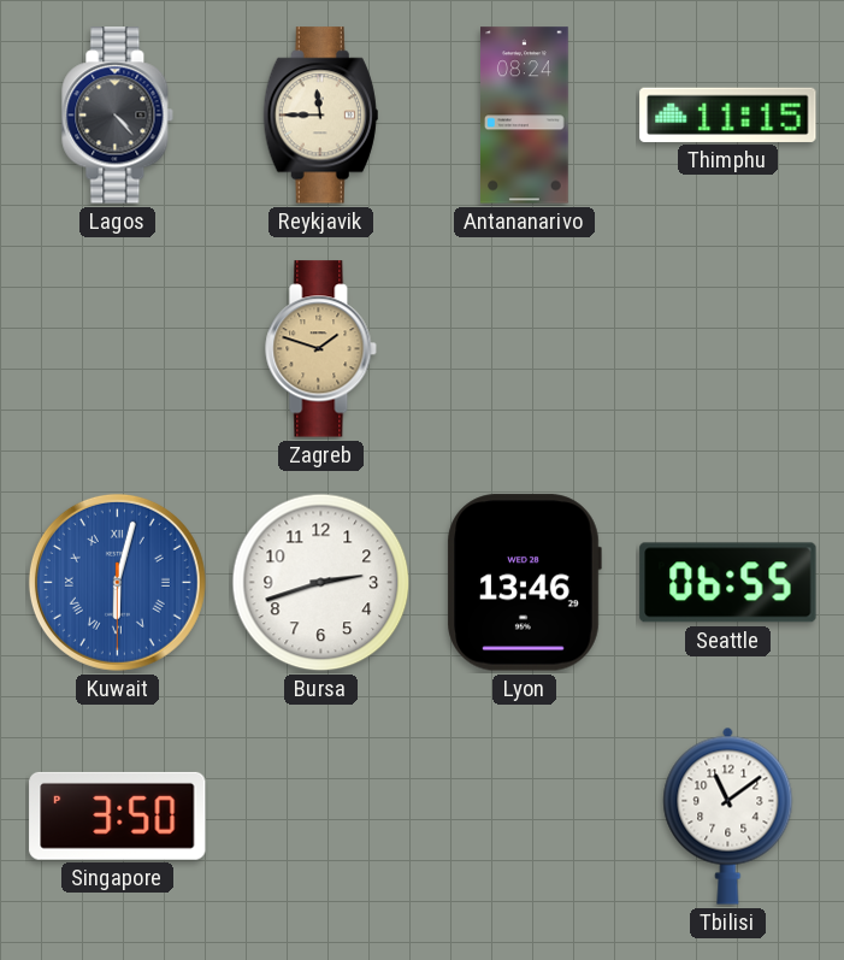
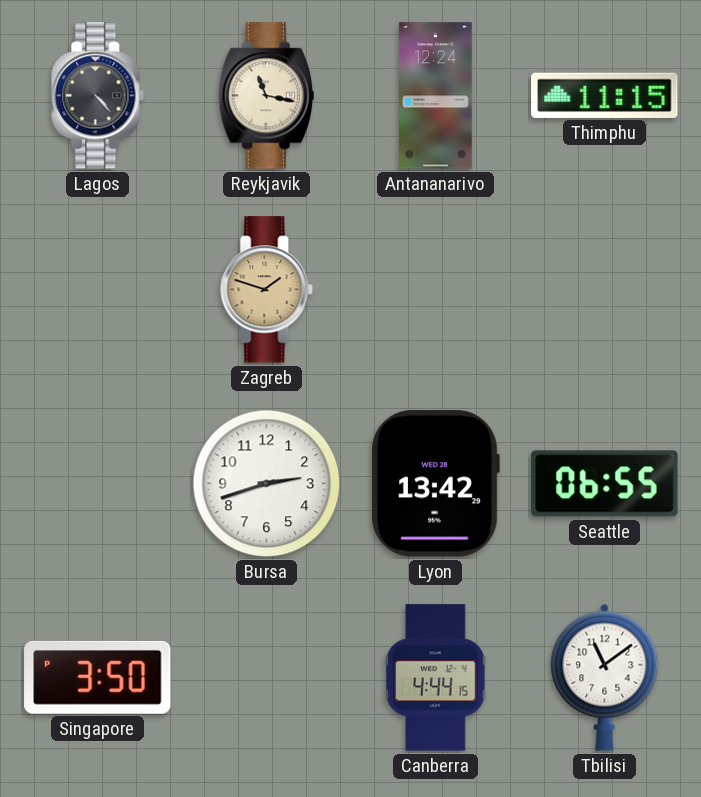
Reykjavik: 11:45 -> 11:17 (266, 96)
Antananarivo: 08:24 -> 12:24 (436, 96)
Kuwait: 6:02 -> none (117, 582)
Lyon: 13:46 -> 13:42 (435, 484)
Canberra: none -> 4:44 (436, 678)
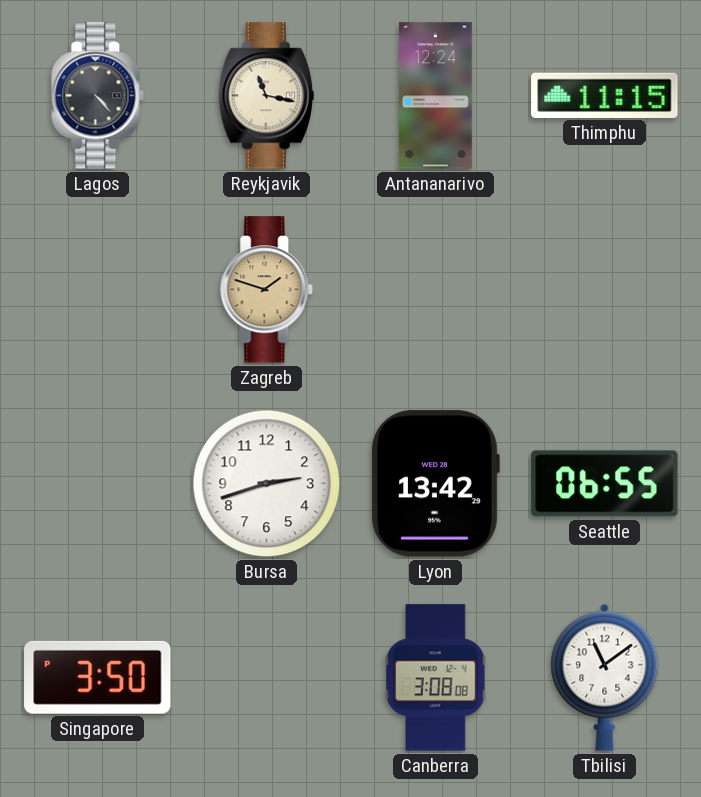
Canberra: 4:44 -> 3:08 (436, 678)
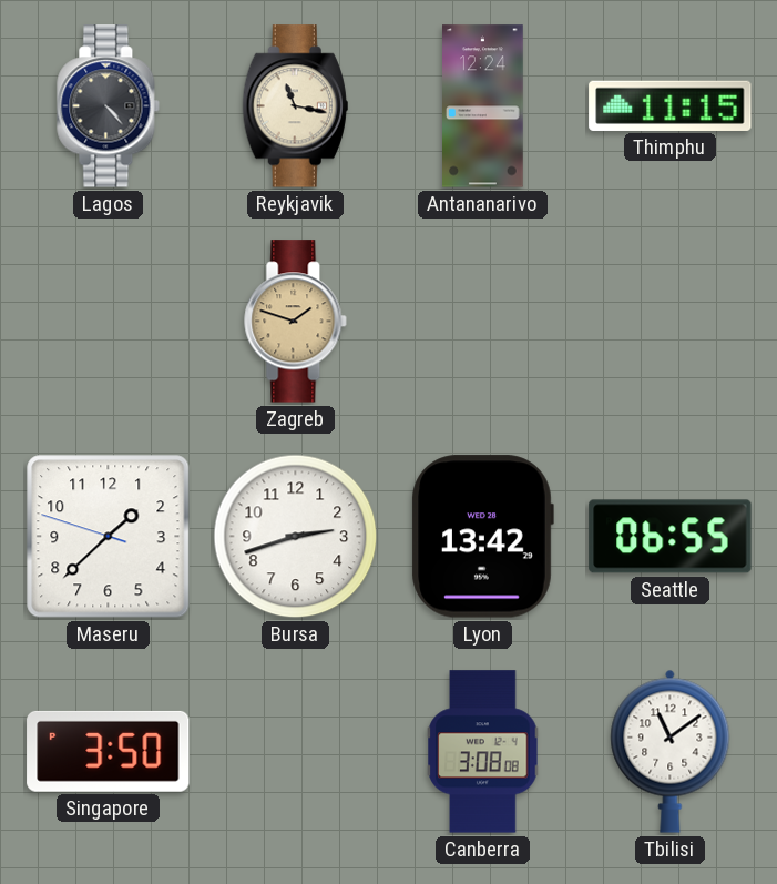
Maseru: none -> 1:37 (109, 537)
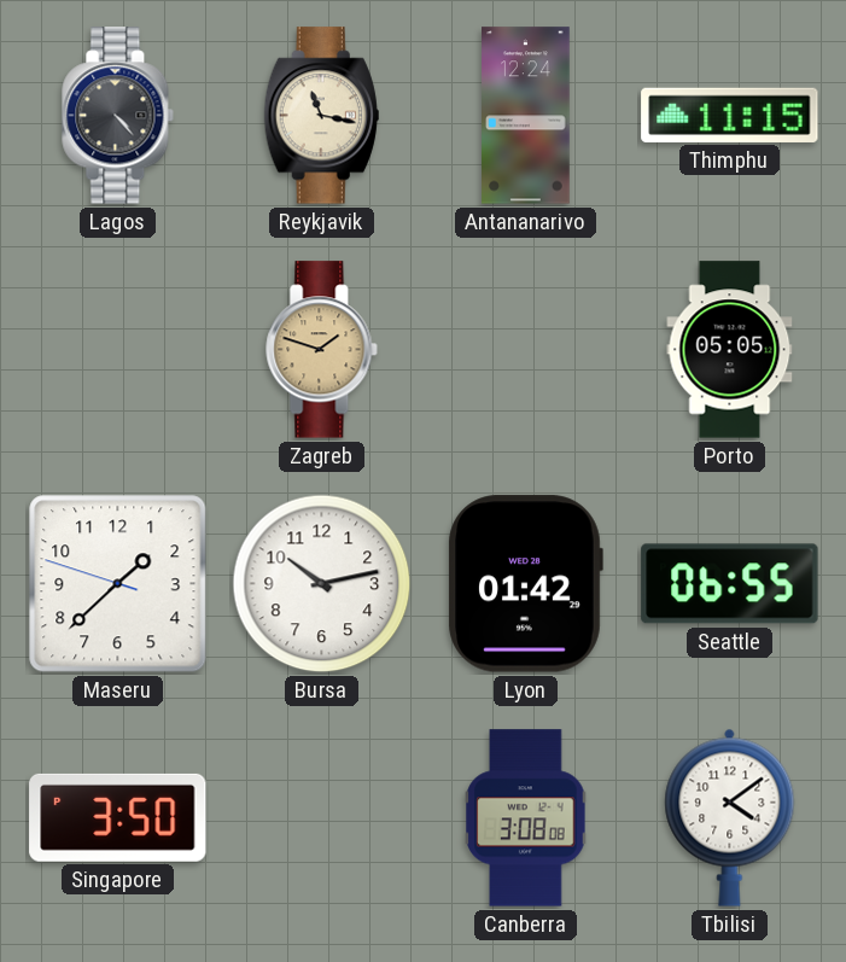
Porto: none -> 05:05 (730, 350)
Bursa: 2:42 -> 10:13 (322, 584)
Lyon: 13:42 -> 01:42 (525, 584)
Tbilisi: 11:09 -> 4:09 (730, 817)
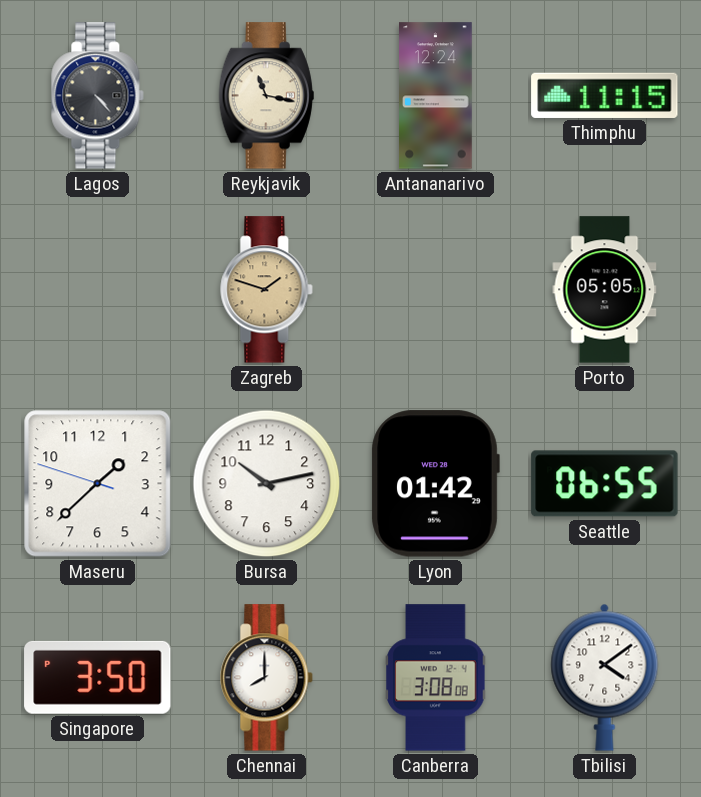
Chennai: none -> 8:00 (267, 678)
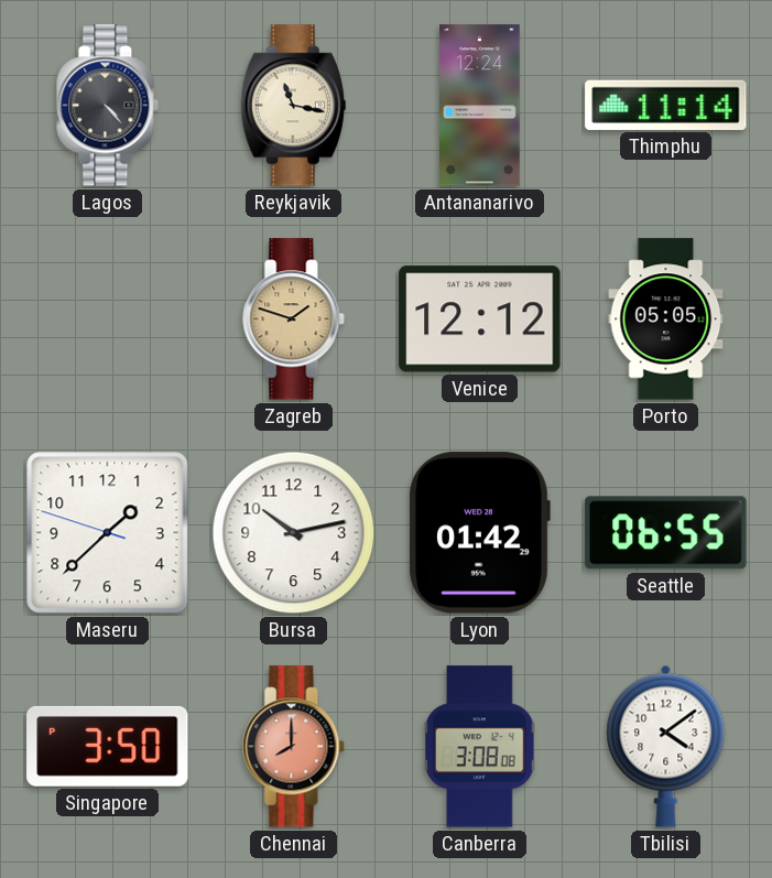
Thimphu: 11:15 -> 11:14 (666, 105)
Venice: none -> 12:12 (480, 319)
Chennai dial: white -> salmon (294, 747)
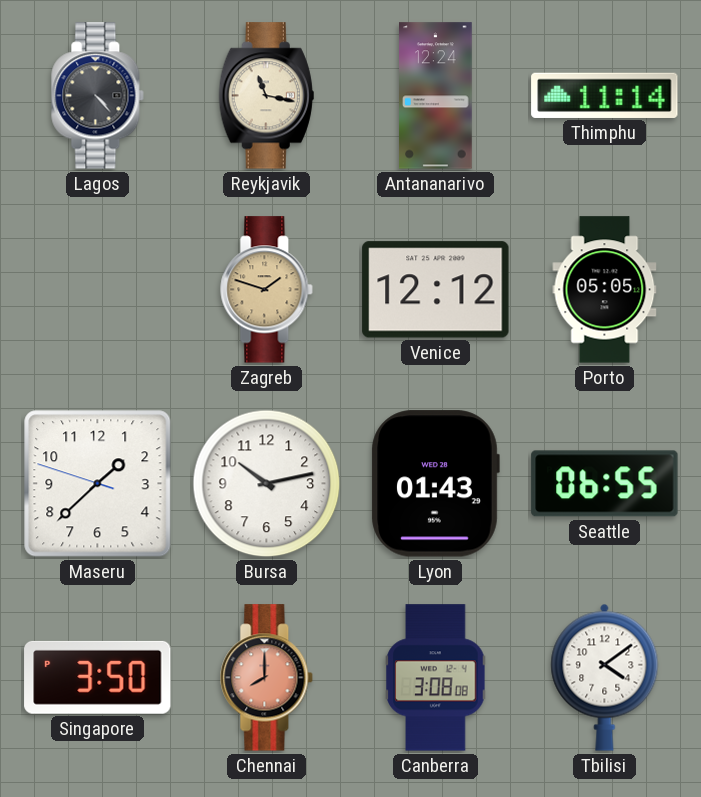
Lyon: 01:42 -> 01:43 (435, 484)
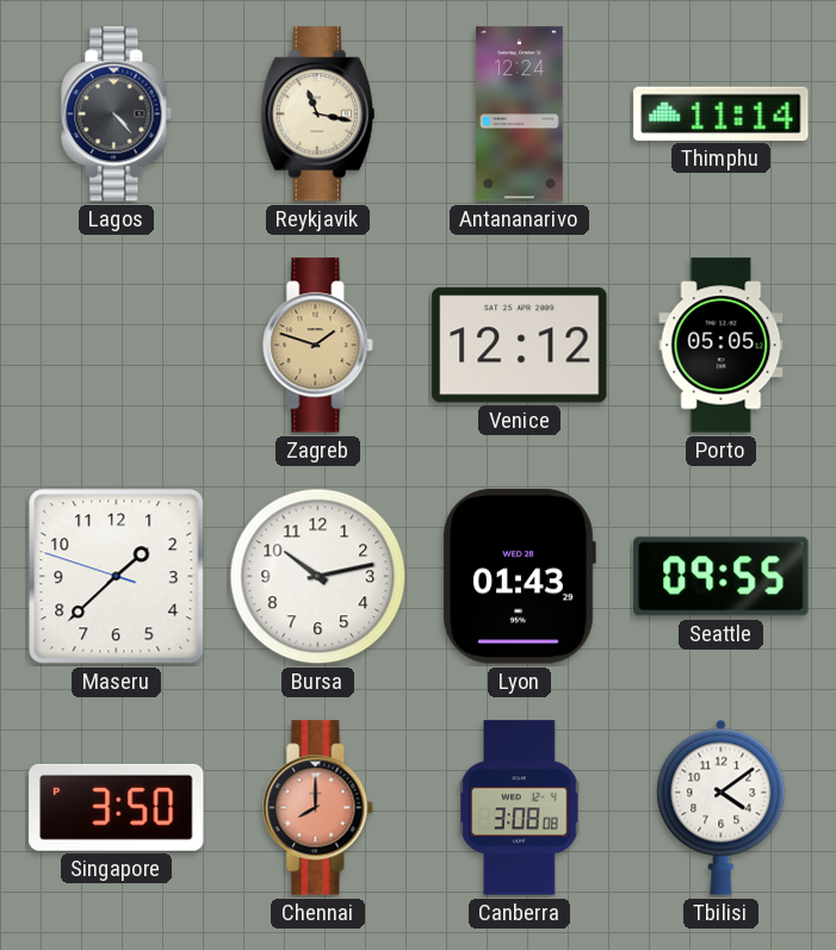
Seattle: 06:55 -> 09:55 (722, 577)
